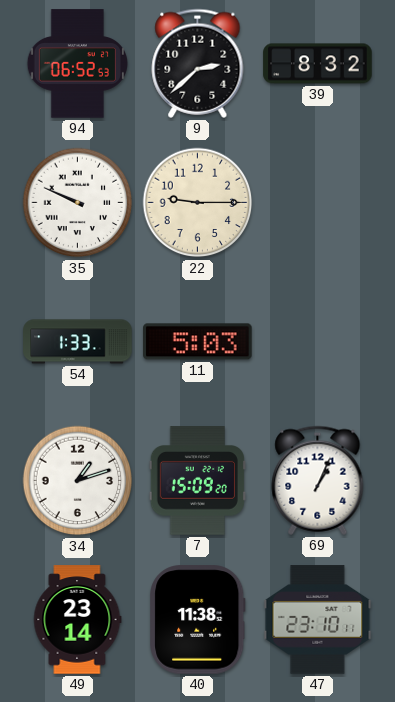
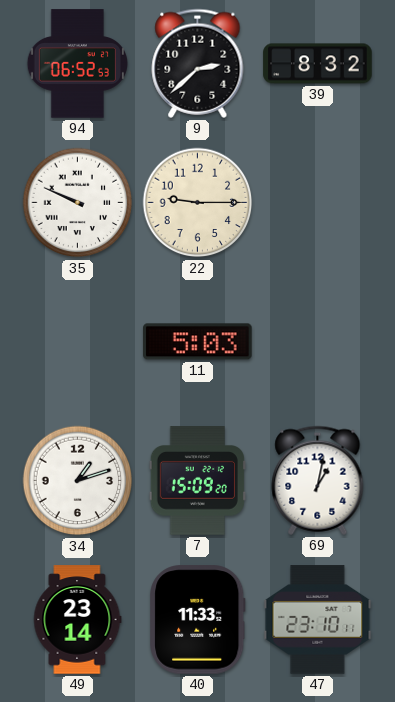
54: 1:33 -> none (78, 342)
69: 1:04 -> 1:02 (318, 480)
40: 11:38 -> 11:33 (198, 620)
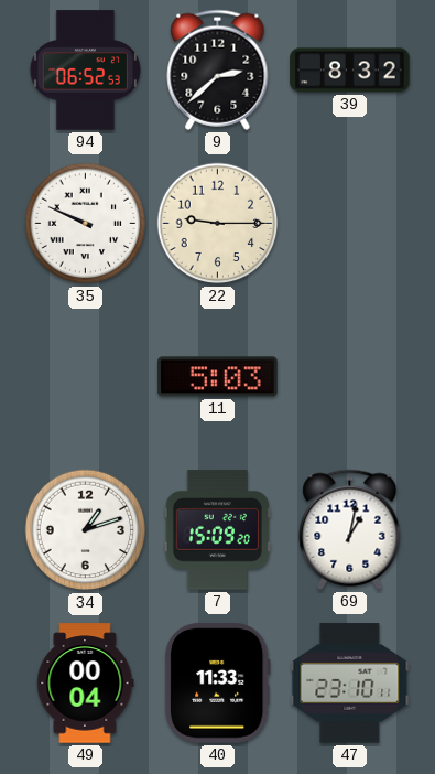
49: 23:14 -> 00:04 (85, 684)
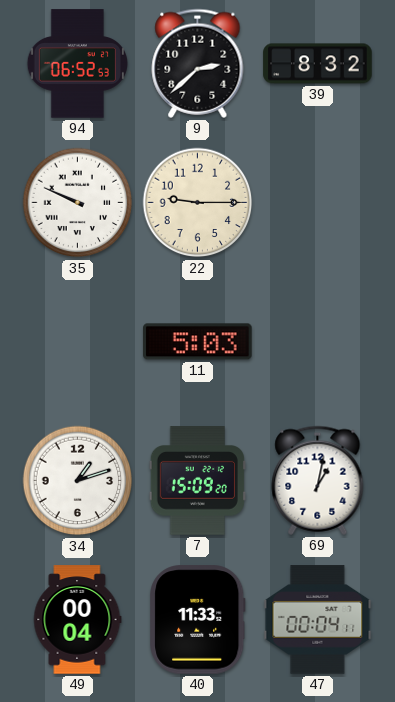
47: 23:10 -> 00:04 (318, 620)
